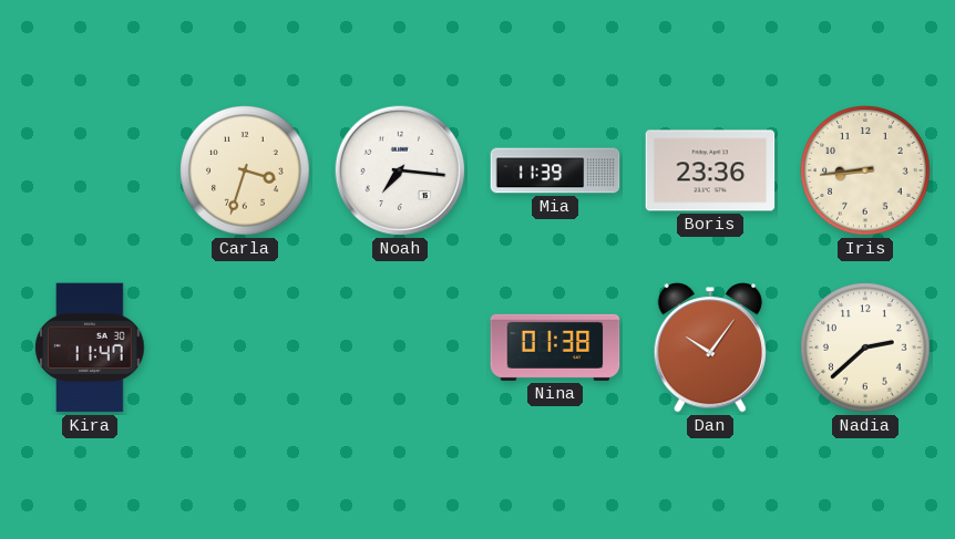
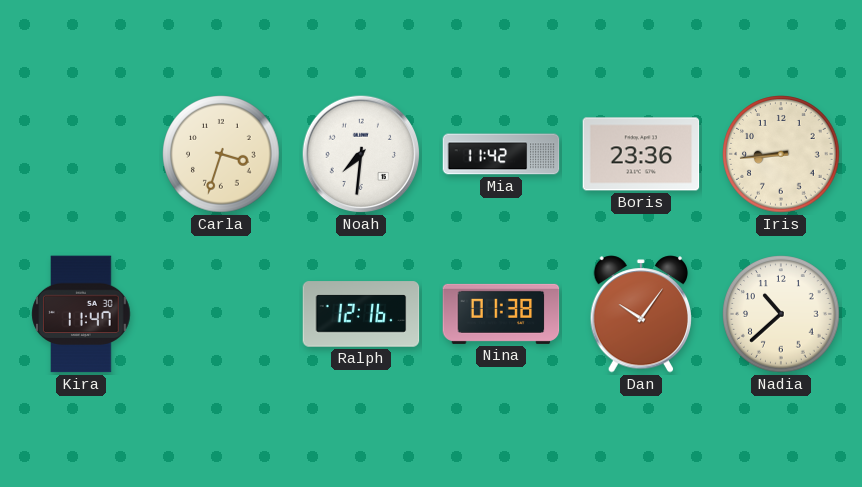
Noah: 7:16 -> 7:31 (361, 154)
Mia: 11:39 -> 11:42 (501, 154)
Ralph: none -> 12:16 (361, 314)
Nadia: 2:38 -> 10:38 (781, 314)
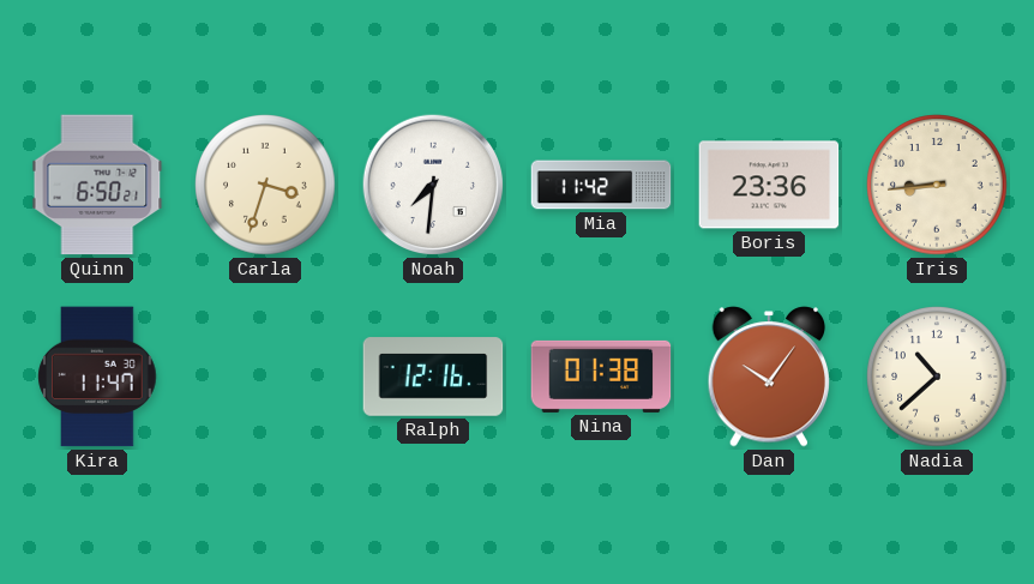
Quinn: none -> 6:50 (97, 185)
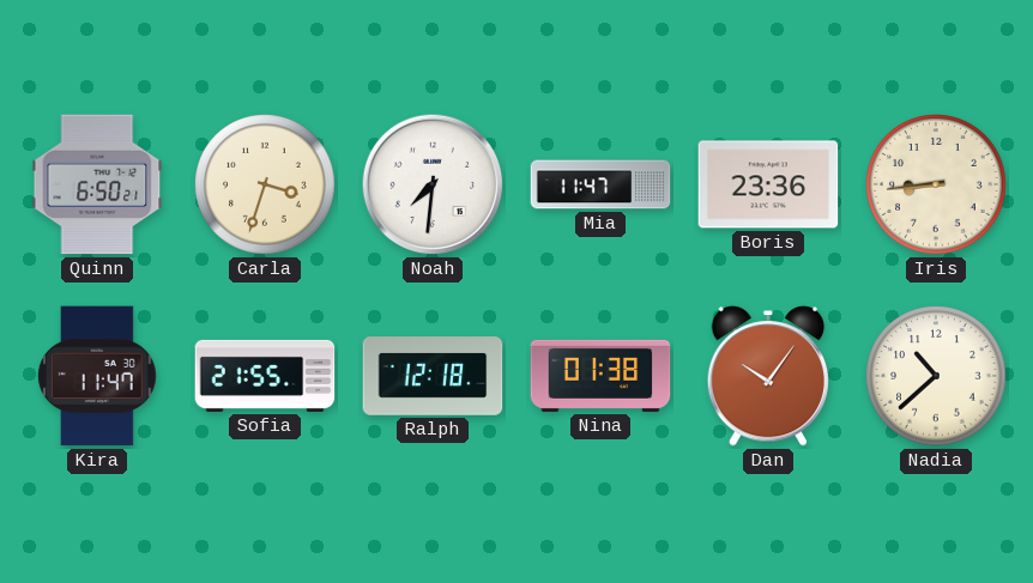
Mia: 11:42 -> 11:47 (600, 184)
Sofia: none -> 21:55 (265, 376)
Ralph: 12:16 -> 12:18 (433, 376)
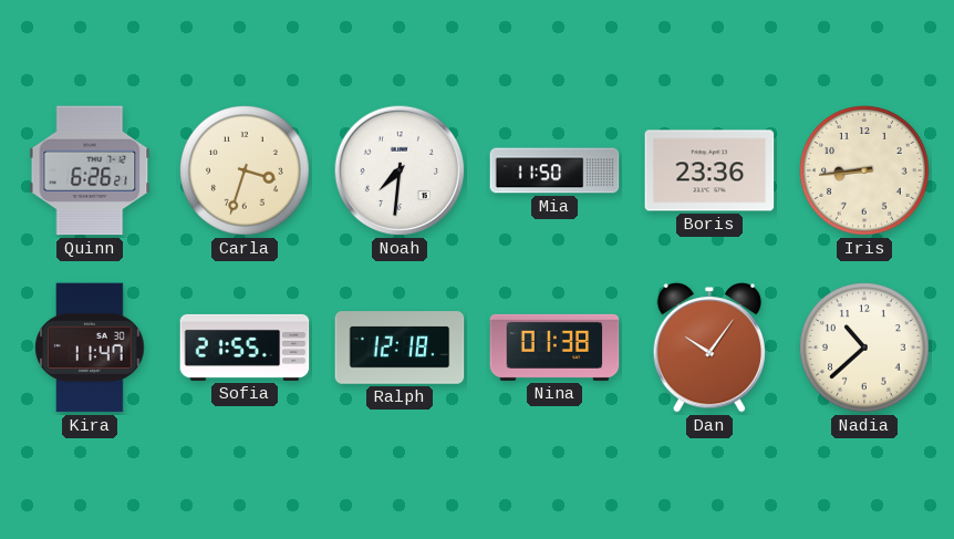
Quinn: 6:50 -> 6:26 (90, 170)
Mia: 11:47 -> 11:50 (554, 170)
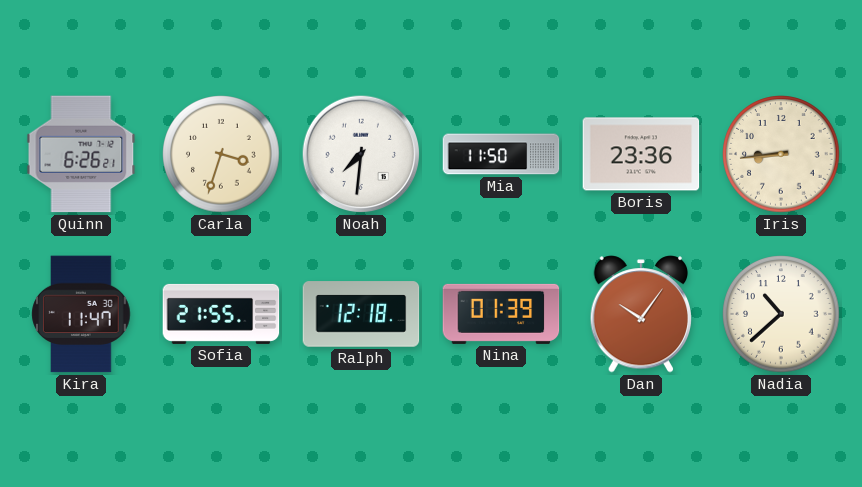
Nina: 01:38 -> 01:39 (501, 314)
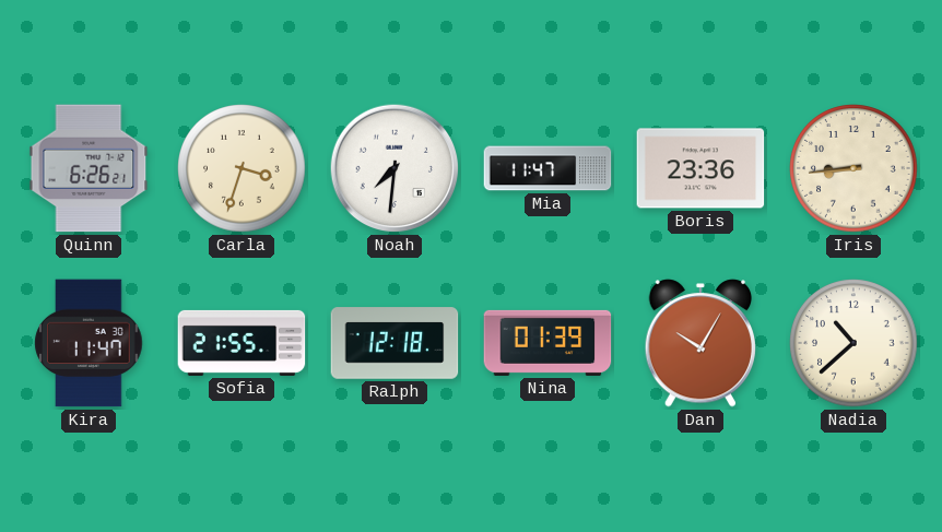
Mia: 11:50 -> 11:47 (547, 168)
Dan: 10:06 -> 10:05 (699, 343)
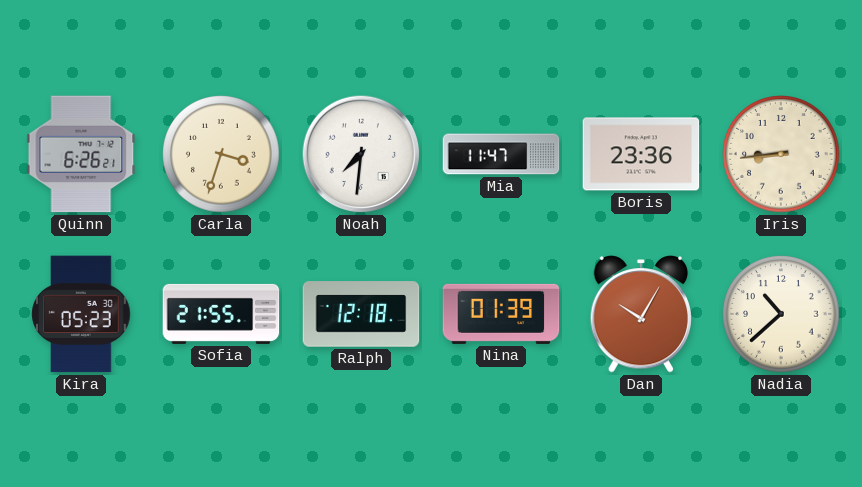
Kira: 11:47 -> 05:23 (81, 314)
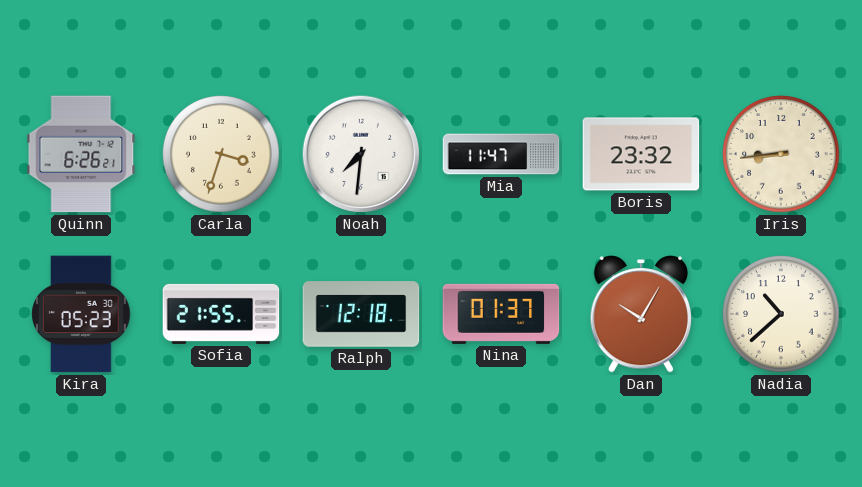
Boris: 23:36 -> 23:32 (641, 154)
Nina: 01:39 -> 01:37 (501, 314)
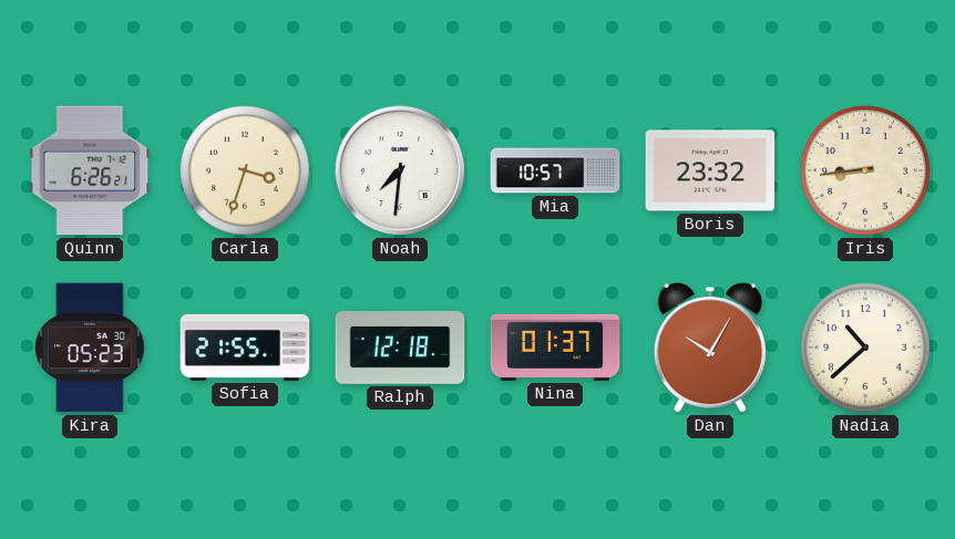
Mia: 11:47 -> 10:57 (555, 170)
